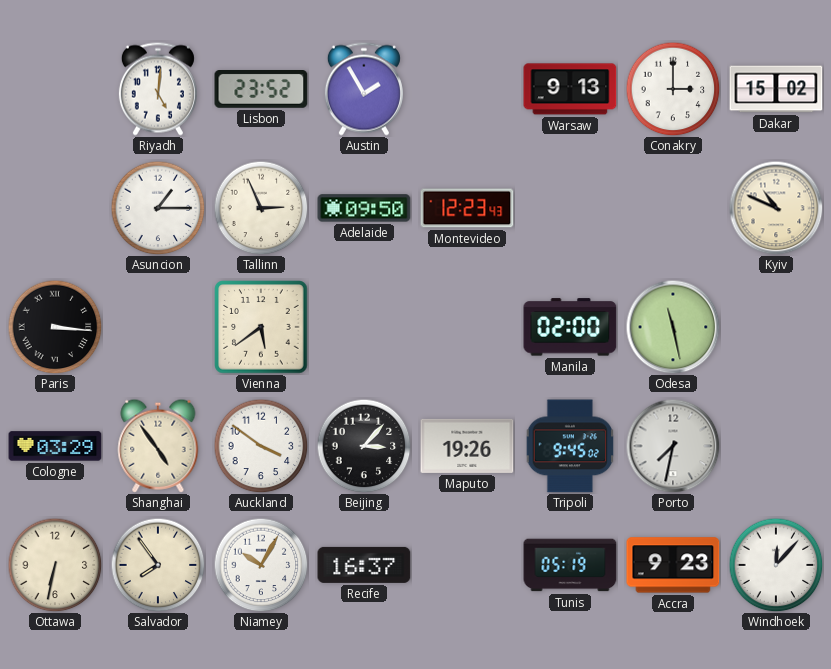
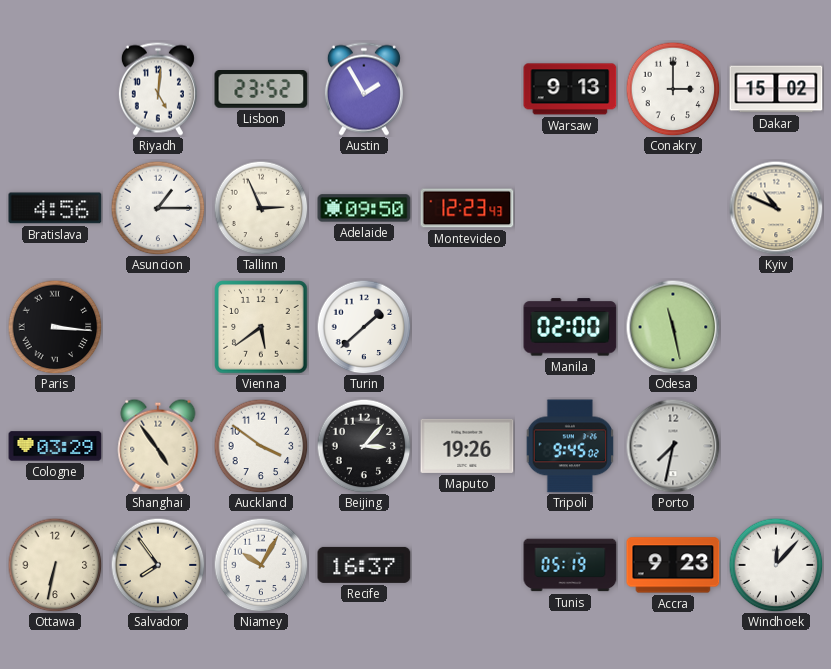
Bratislava: none -> 4:56 (55, 208)
Turin: none -> 1:38 (364, 327)
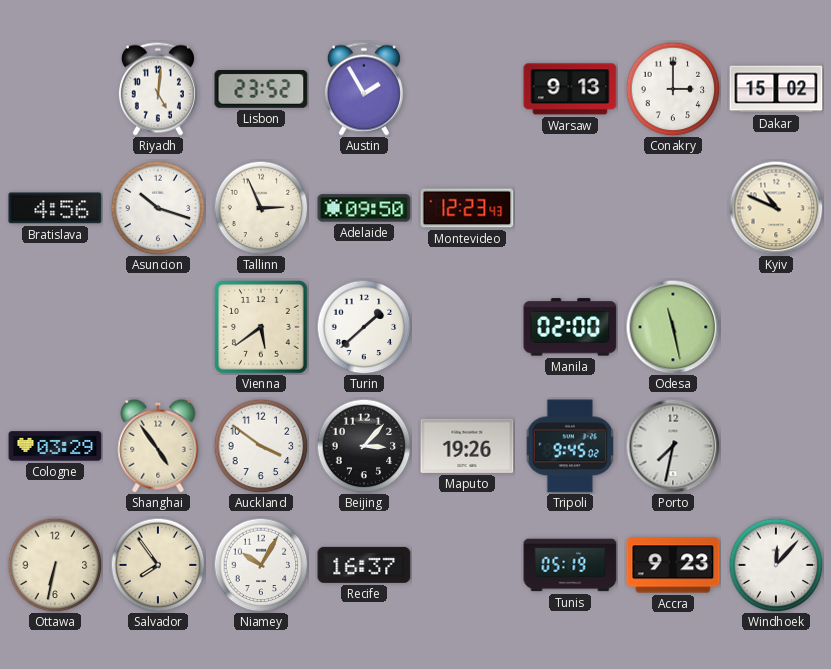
Asuncion: 1:15 -> 10:18 (158, 208)
Paris: 3:16 -> none (55, 327)
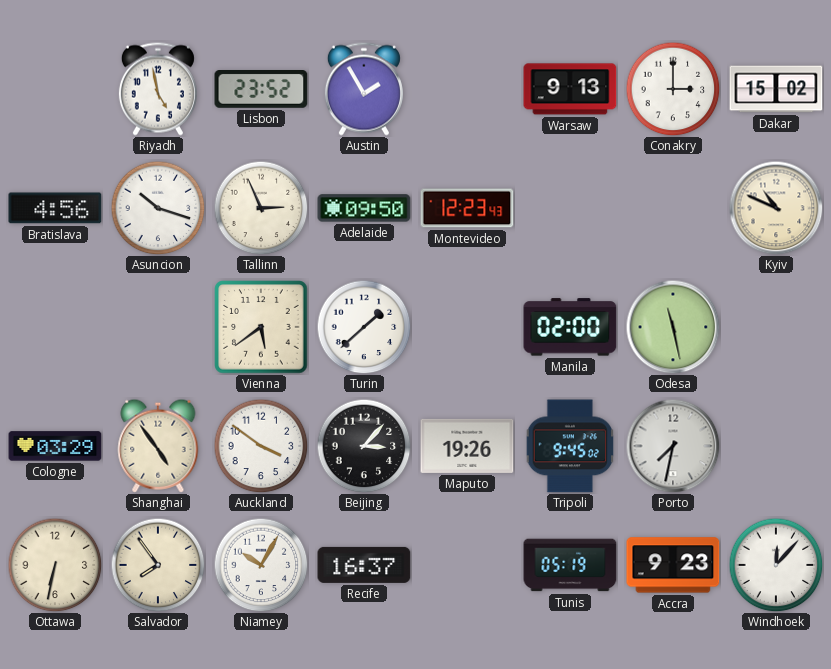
Riyadh: 5:01 -> 4:58 (158, 89)
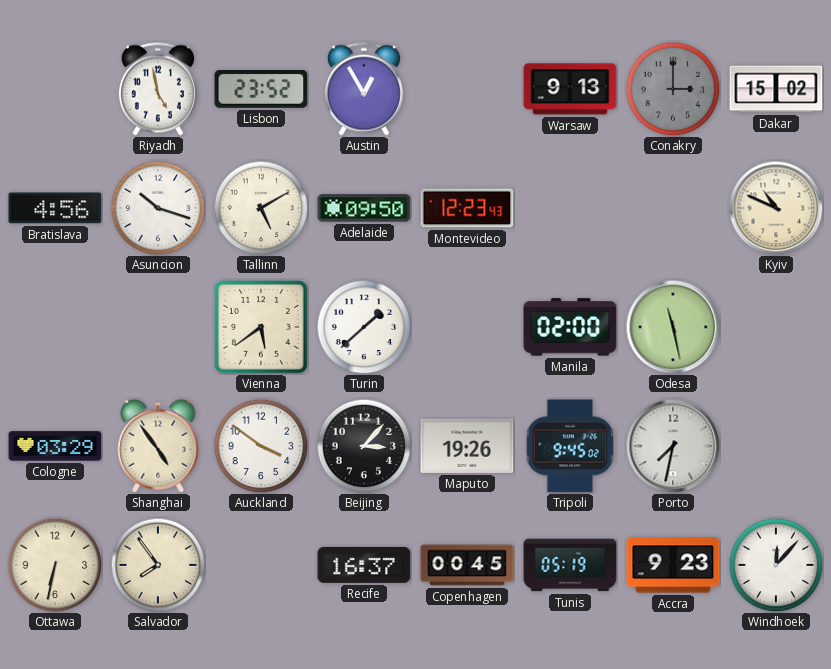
Austin: 1:55 -> 12:55 (364, 89)
Conakry dial: white -> grey (673, 89)
Tallinn: 2:56 -> 5:10 (261, 208)
Niamey: 10:05 -> none (261, 565)
Copenhagen: none -> 00:45 (467, 565)
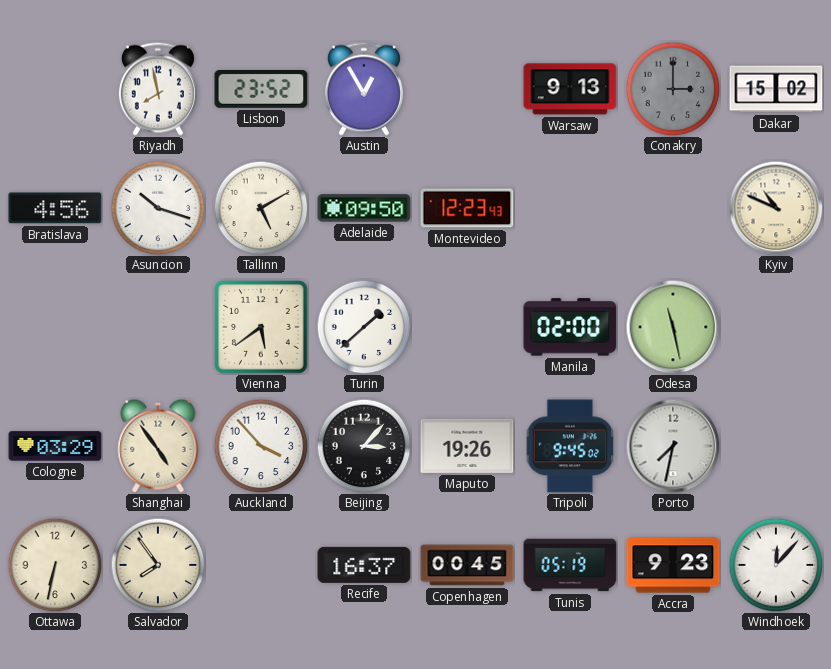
Riyadh: 4:58 -> 7:58 (158, 89)
Auckland: 3:51 -> 3:53 (261, 446)
